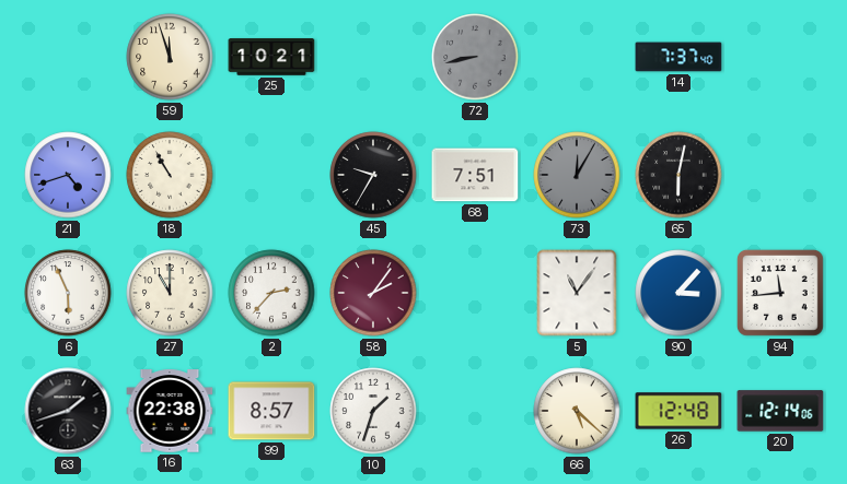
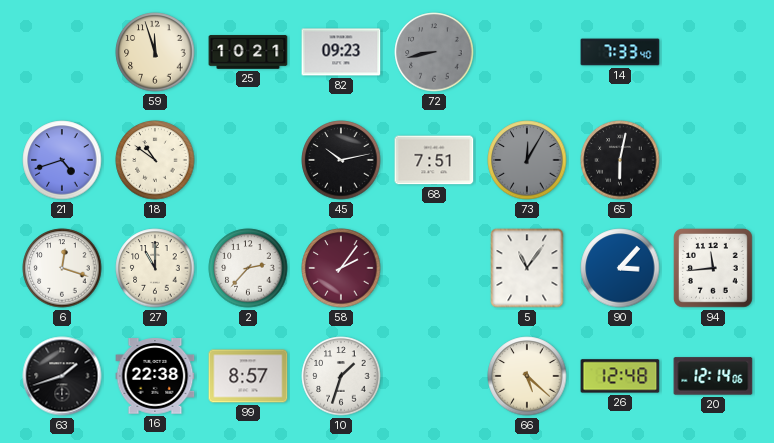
82: none -> 09:23 (341, 52)
14: 7:37 -> 7:33 (620, 52)
18: 10:55 -> 10:51 (155, 160)
45: 9:35 -> 10:13 (341, 160)
6: 5:56 -> 12:18 (62, 268)
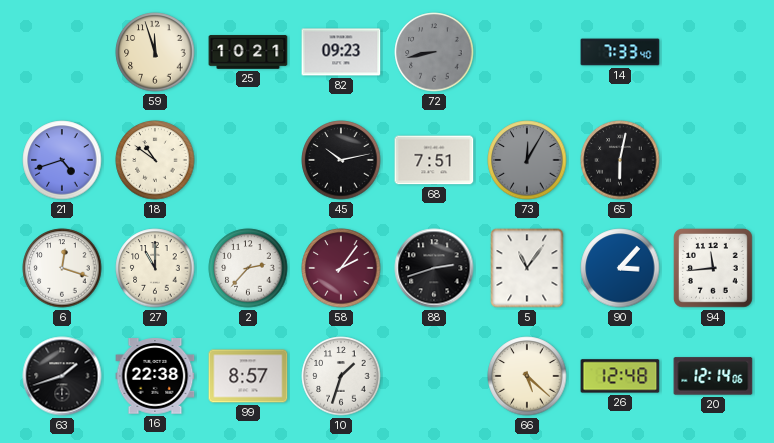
88: none -> 2:42 (434, 268)
